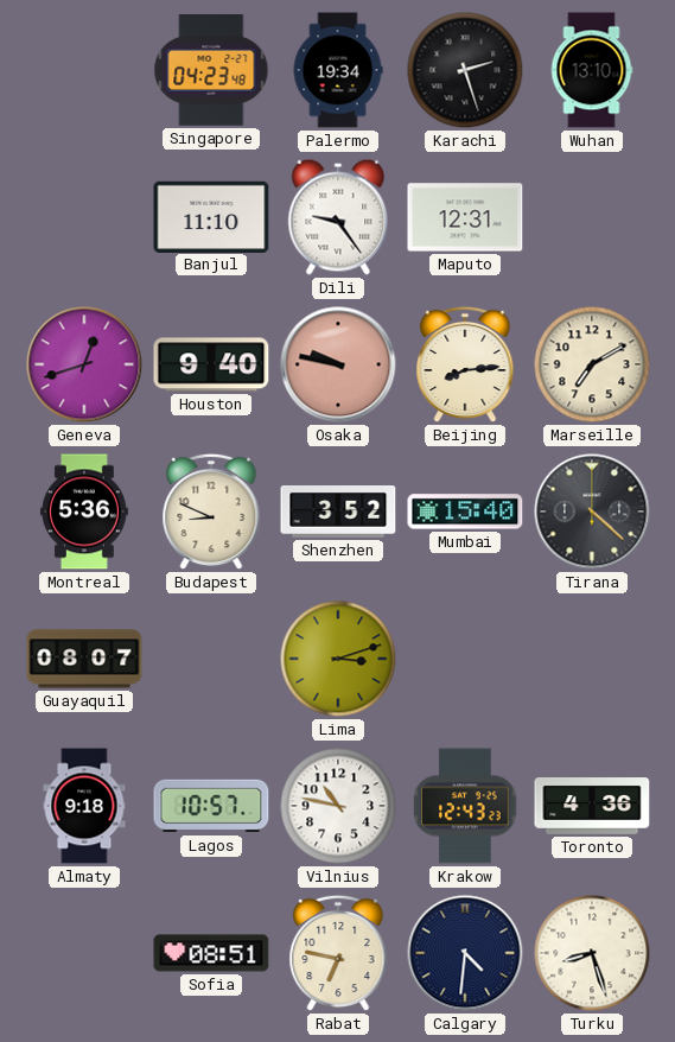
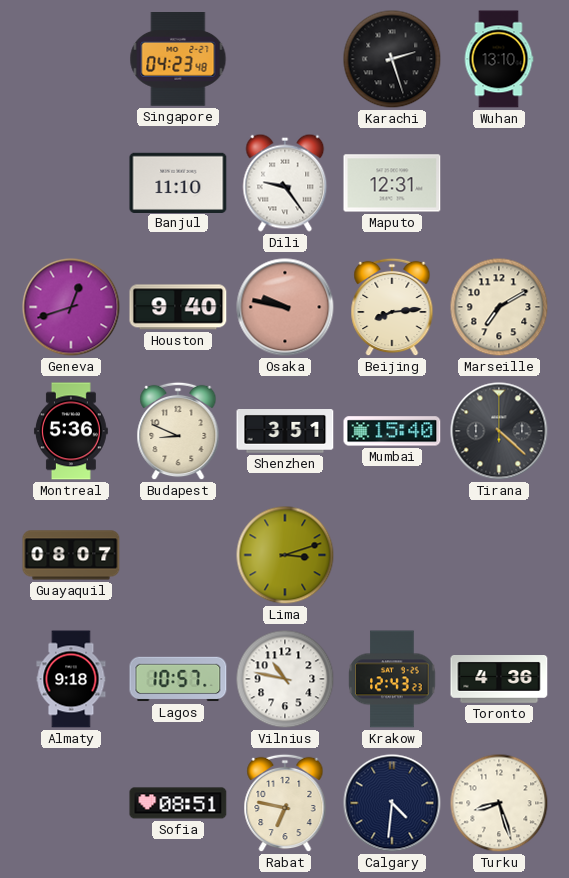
Palermo: 19:34 -> none (338, 70)
Shenzhen: 3:52 -> 3:51 (285, 432)
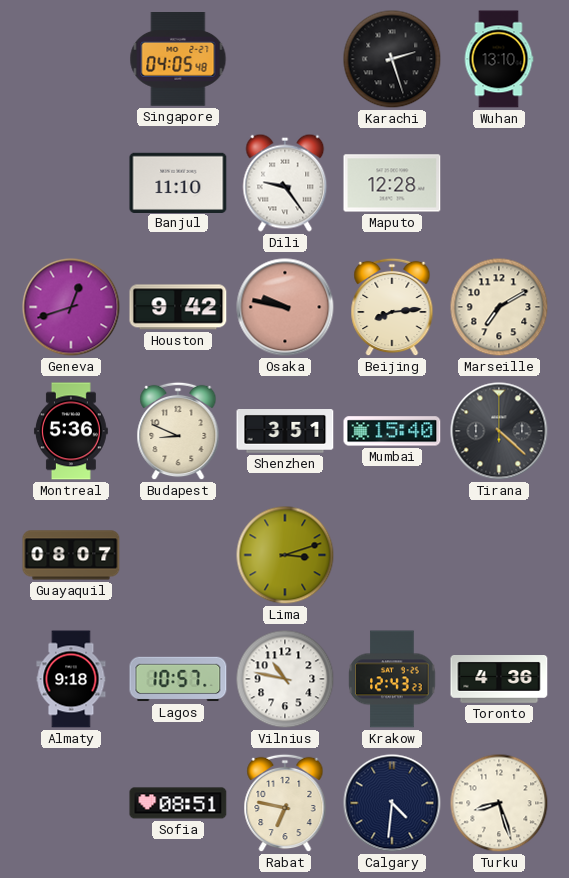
Singapore: 04:23 -> 04:05 (178, 60)
Maputo: 12:31 -> 12:28 (392, 183)
Houston: 9:40 -> 9:42 (178, 307)
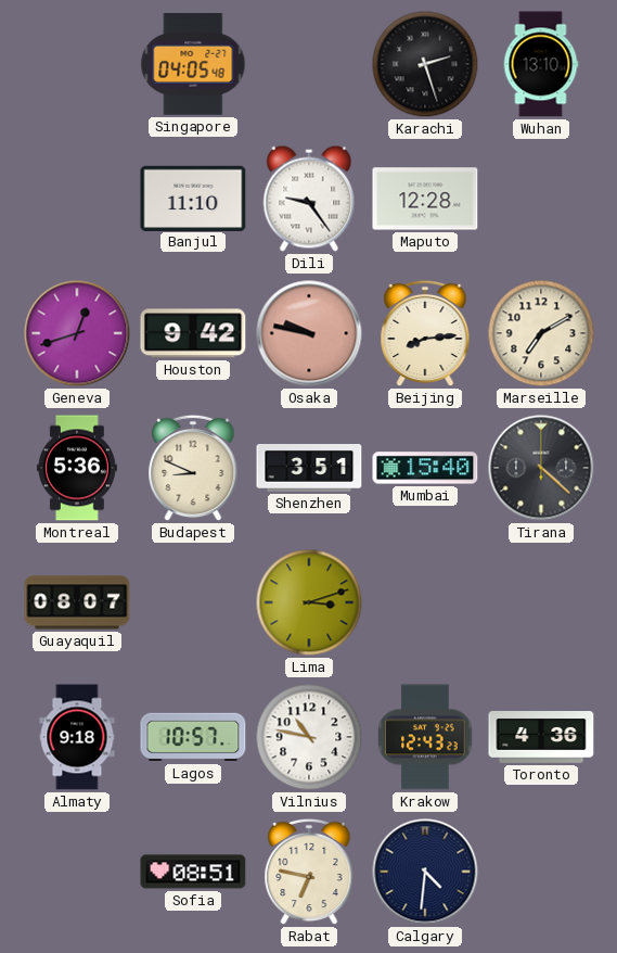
Turku: 8:27 -> none (499, 803)
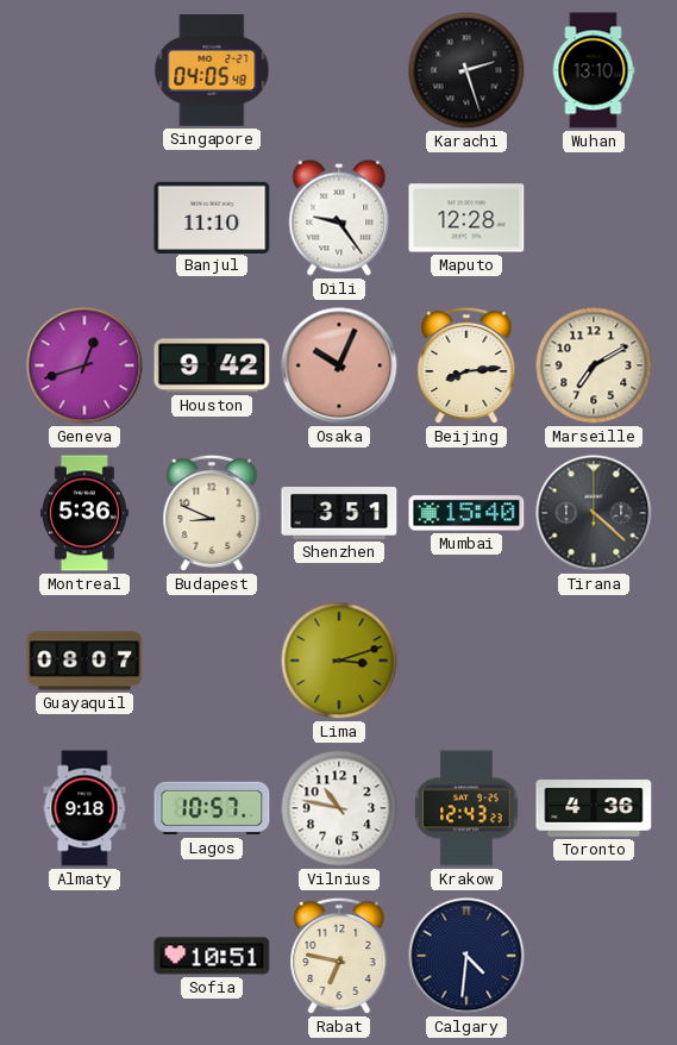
Osaka: 9:47 -> 10:04 (339, 365)
Sofia: 08:51 -> 10:51 (212, 956)
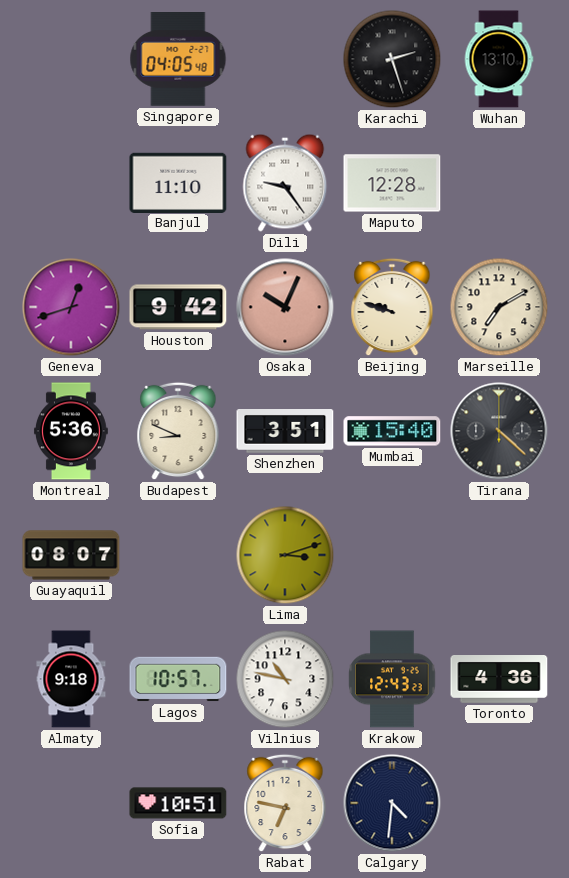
Beijing: 8:14 -> 9:48 (392, 307)
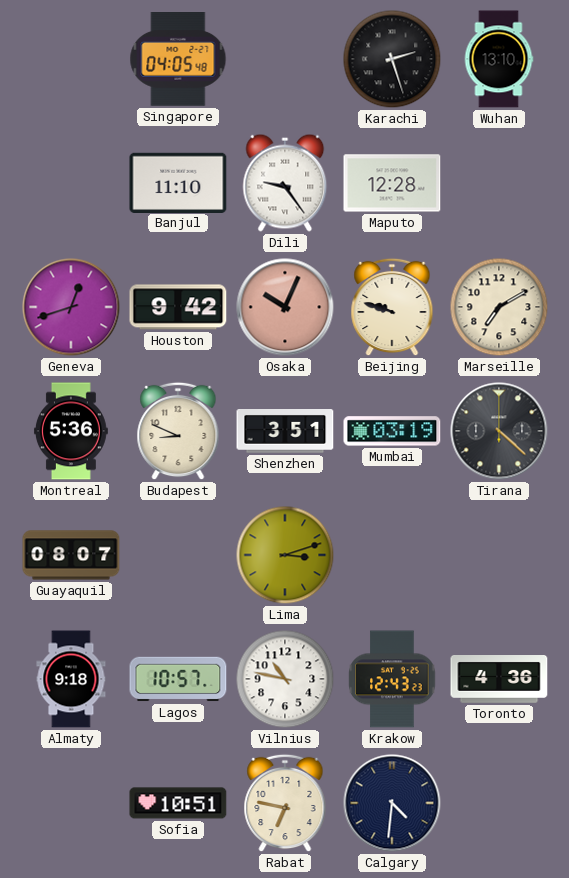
Mumbai: 15:40 -> 03:19 (392, 431)
